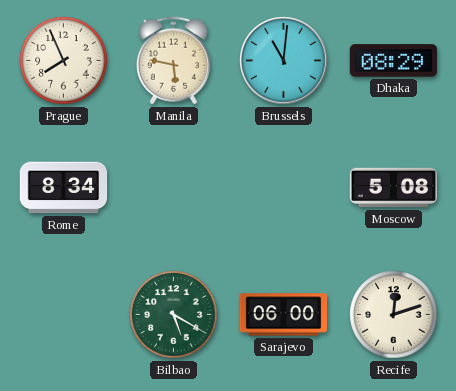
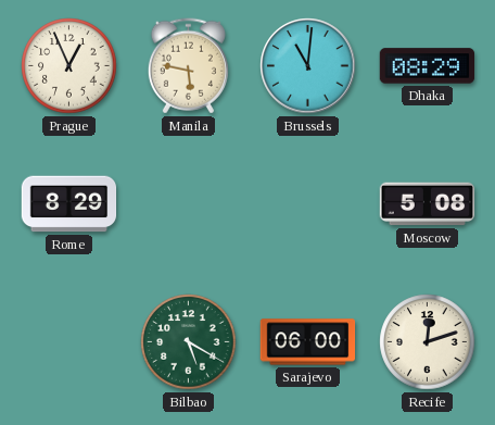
Prague: 7:56 -> 12:56 (69, 66)
Rome: 8:34 -> 8:29 (69, 204)
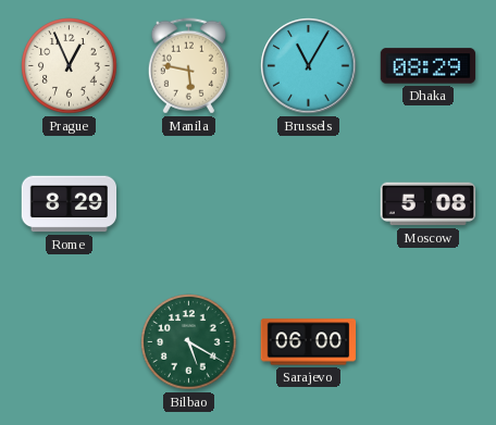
Brussels: 11:01 -> 11:05 (309, 66)
Recife: 12:12 -> none (428, 342)
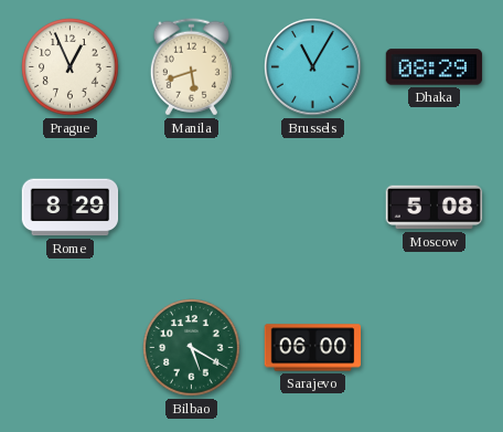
Manila: 5:47 -> 5:42 (191, 67)
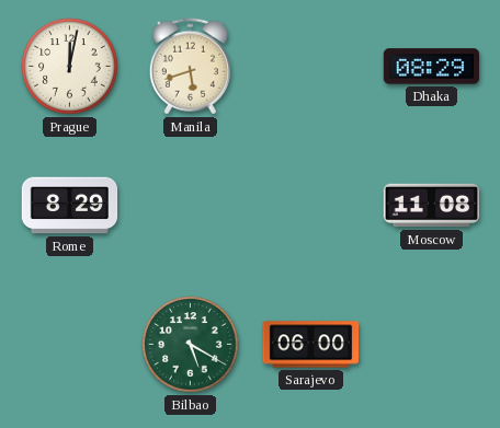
Prague: 12:56 -> 12:02 (70, 67)
Brussels: 11:05 -> none (313, 67)
Moscow: 5:08 -> 11:08 (432, 206)
